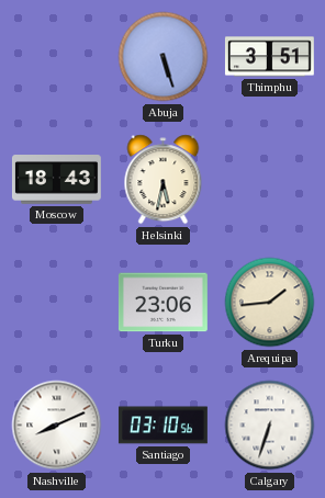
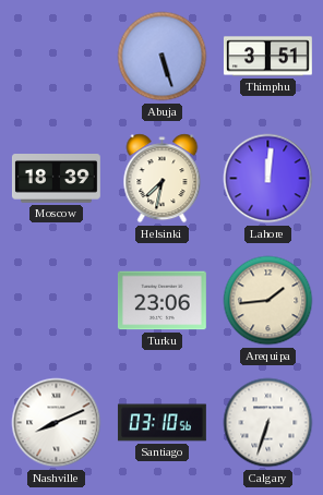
Moscow: 18:43 -> 18:39 (56, 179)
Helsinki: 5:32 -> 7:32 (163, 179)
Lahore: none -> 12:01 (268, 179)
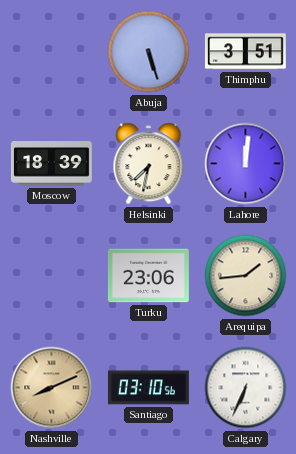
Nashville dial: white -> champagne (52, 388)
Calgary: 6:33 -> 6:34 (246, 388)
